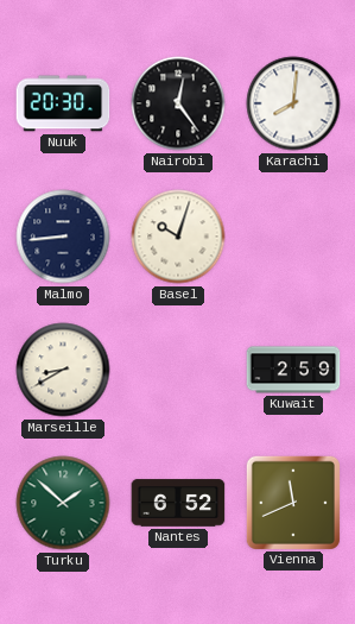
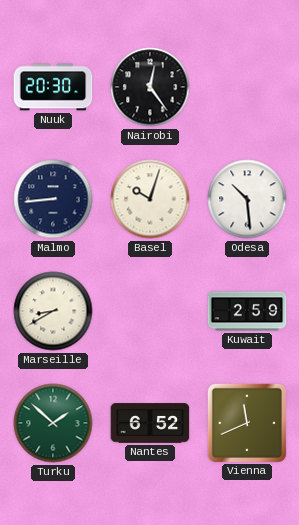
Karachi: 8:01 -> none (293, 103)
Odesa: none -> 10:29 (247, 199)
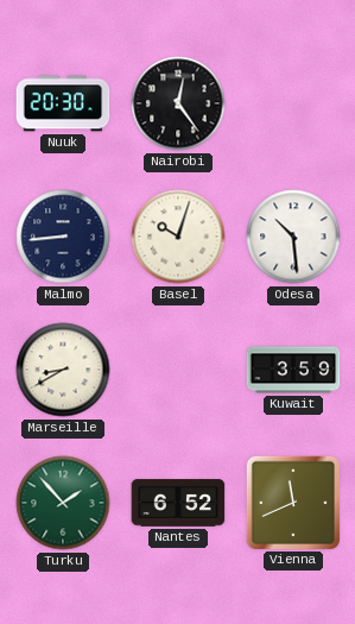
Kuwait: 2:59 -> 3:59 (293, 370)
Turku: 1:52 -> 1:53 (63, 503)
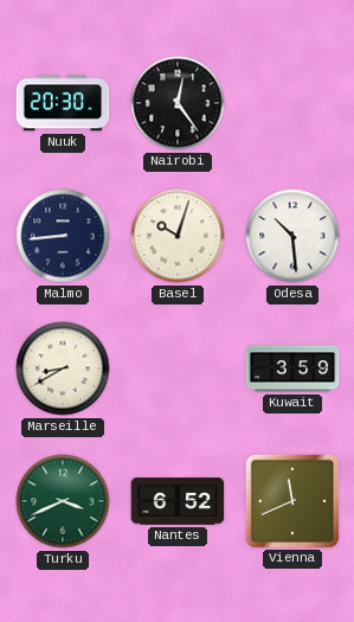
Turku: 1:53 -> 3:41 (63, 501)
